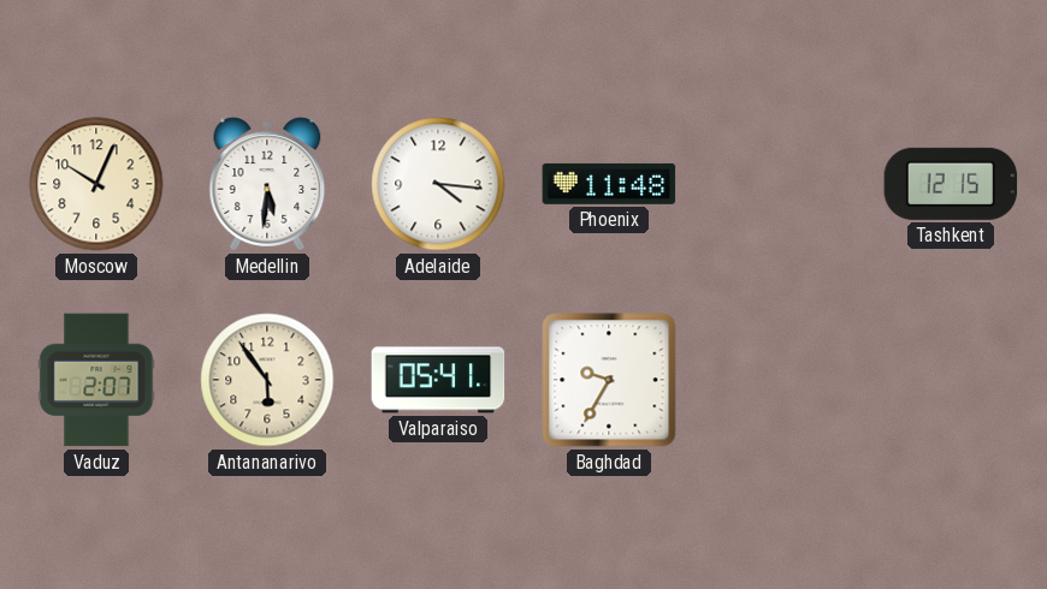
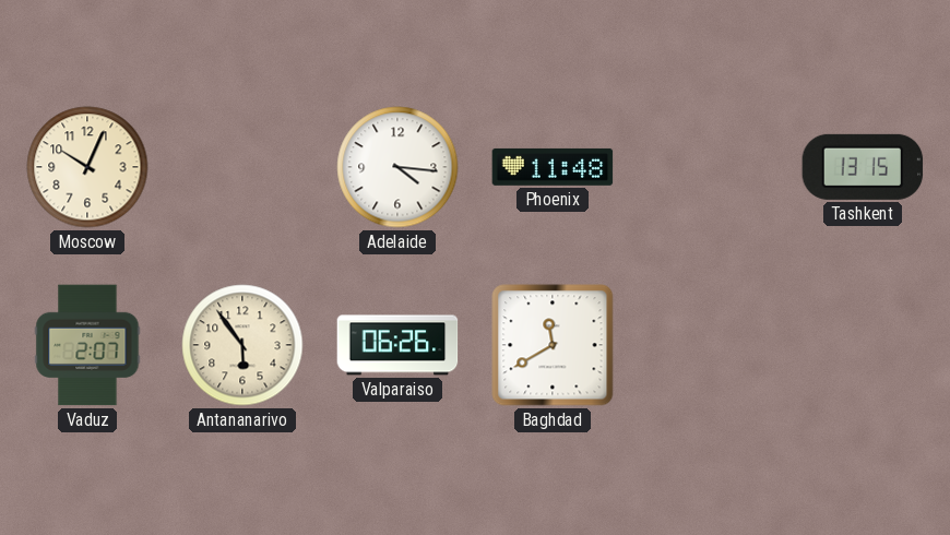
Medellin: 5:31 -> none (267, 184)
Tashkent: 12:15 -> 13:15 (863, 167)
Valparaiso: 05:41 -> 06:26 (397, 345)
Baghdad: 9:35 -> 11:40 (553, 345)
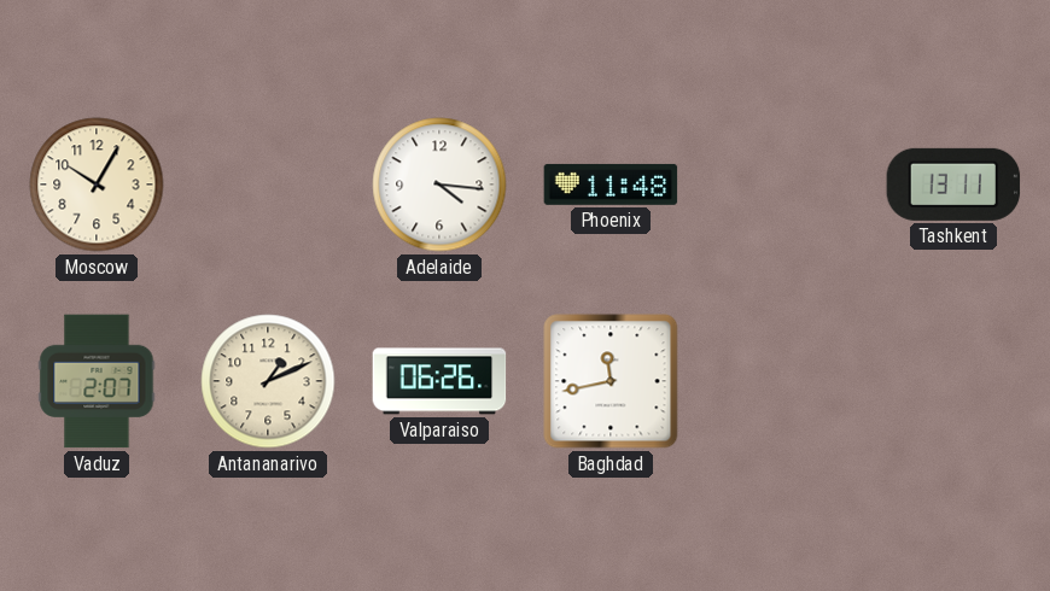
Moscow: 10:04 -> 10:05 (97, 185)
Tashkent: 13:15 -> 13:11 (953, 185)
Antananarivo: 5:54 -> 1:11 (268, 381)
Baghdad: 11:40 -> 11:43 (611, 381)
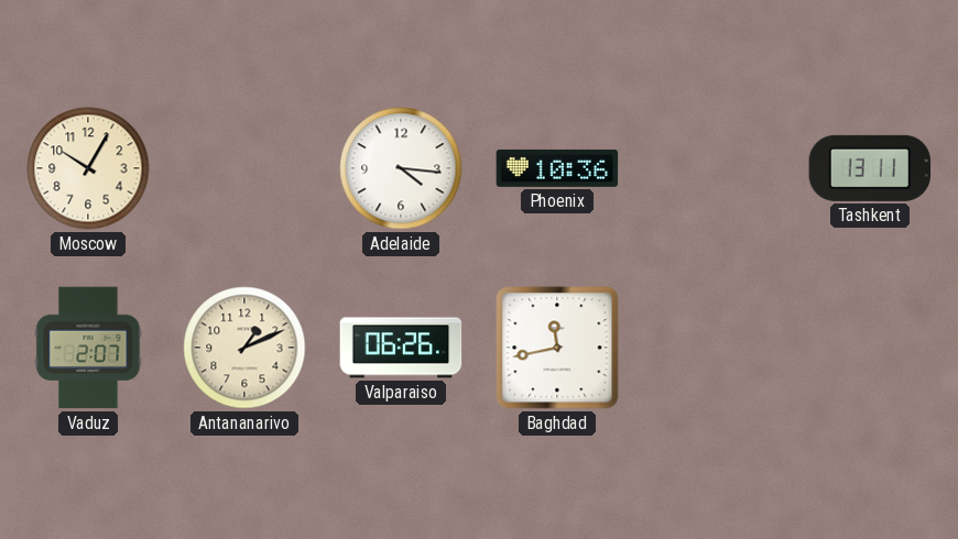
Phoenix: 11:48 -> 10:36 (557, 168)
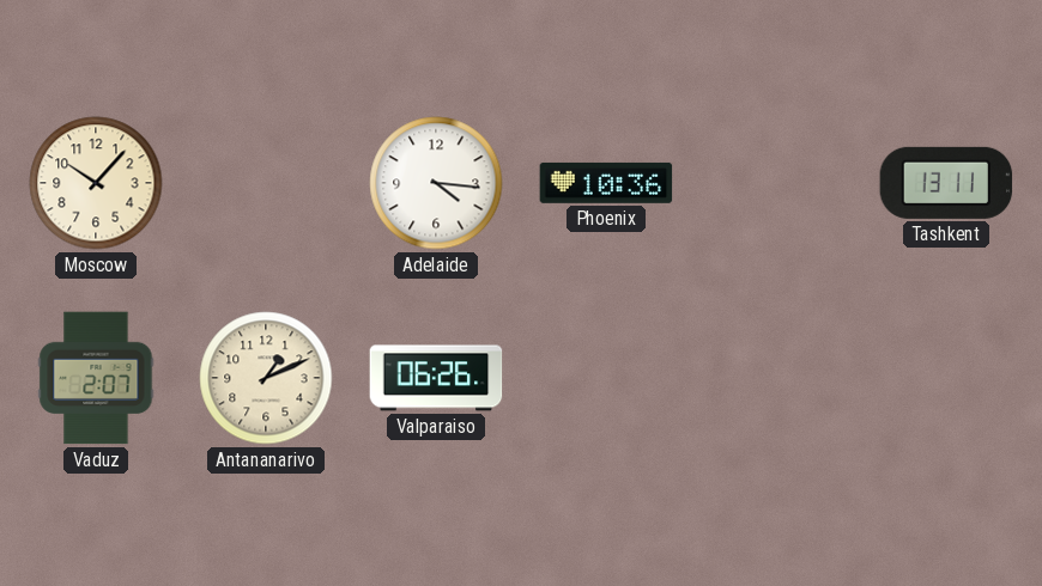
Moscow: 10:05 -> 10:07 (96, 183)
Baghdad: 11:43 -> none (557, 348)
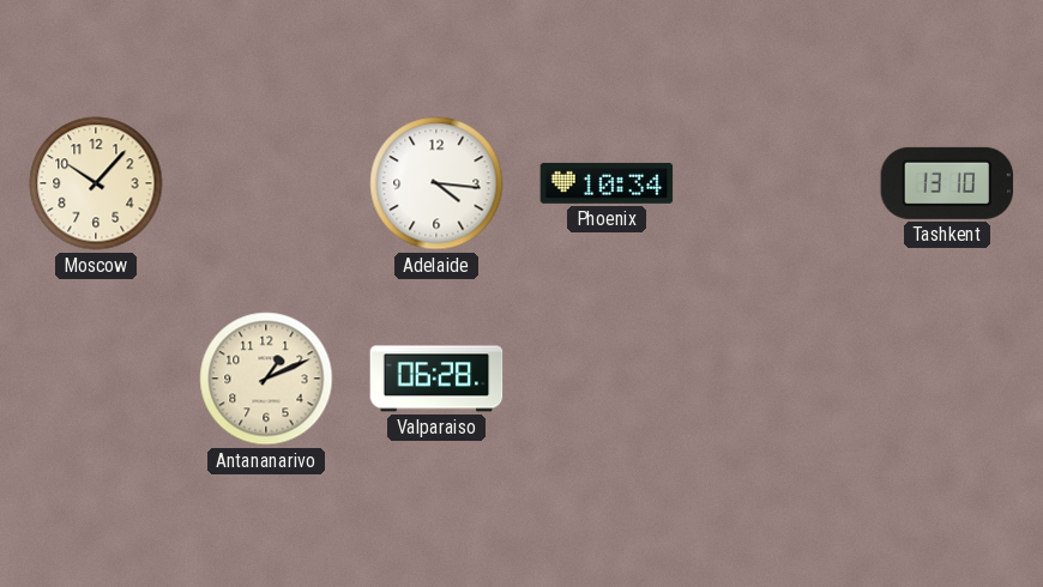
Phoenix: 10:36 -> 10:34 (607, 183)
Tashkent: 13:11 -> 13:10 (947, 183)
Vaduz: 2:07 -> none (96, 378)
Valparaiso: 06:26 -> 06:28 (436, 379)
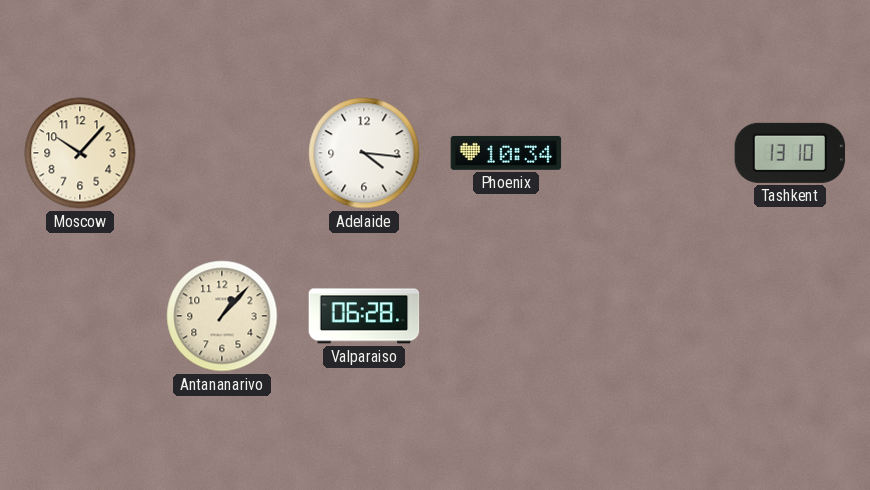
Antananarivo: 1:11 -> 1:07 (222, 316)
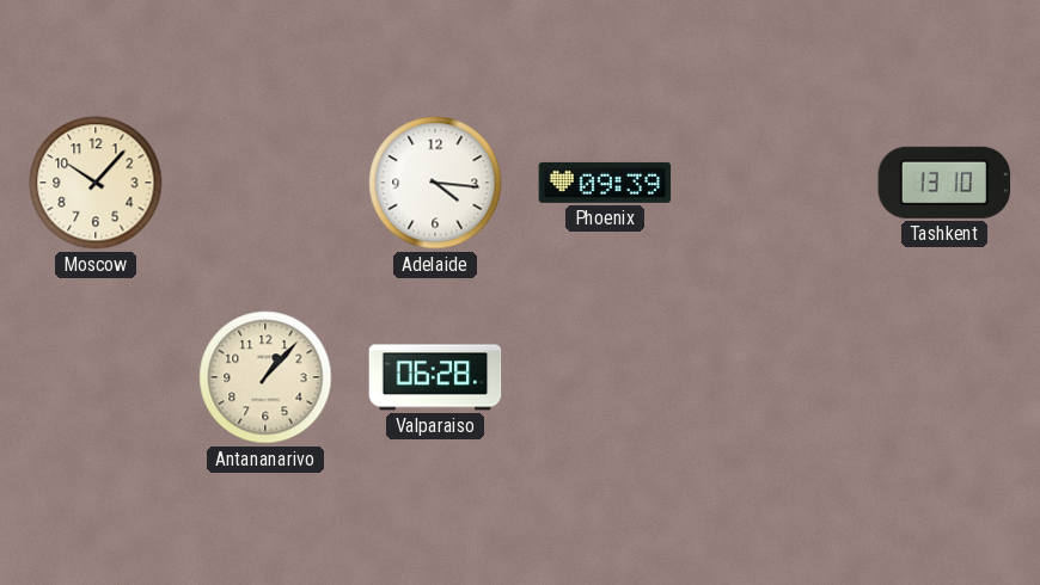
Phoenix: 10:34 -> 09:39 (605, 183)
